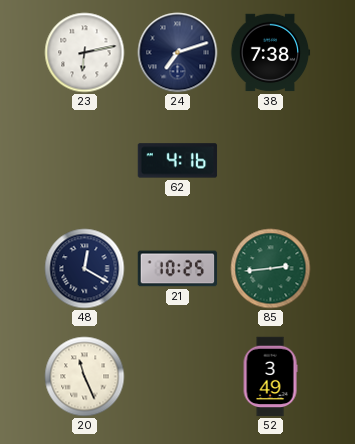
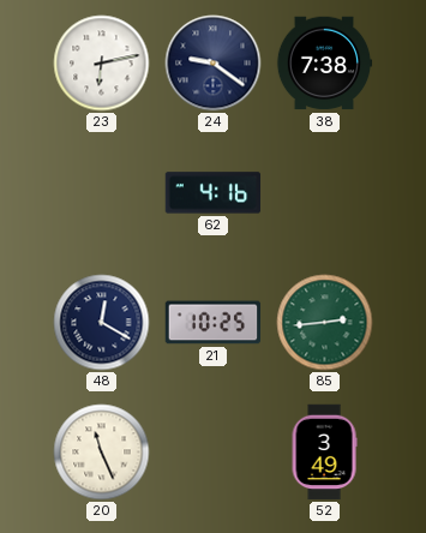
24: 7:12 -> 9:21 (214, 64)
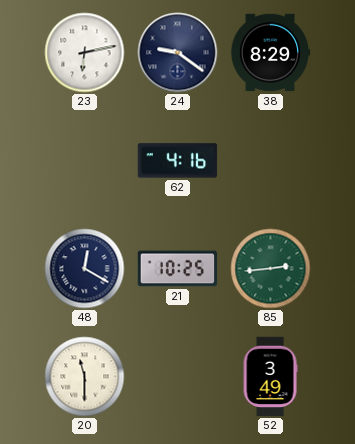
38: 7:38 -> 8:29 (270, 53)
20: 11:26 -> 11:30 (85, 377)
